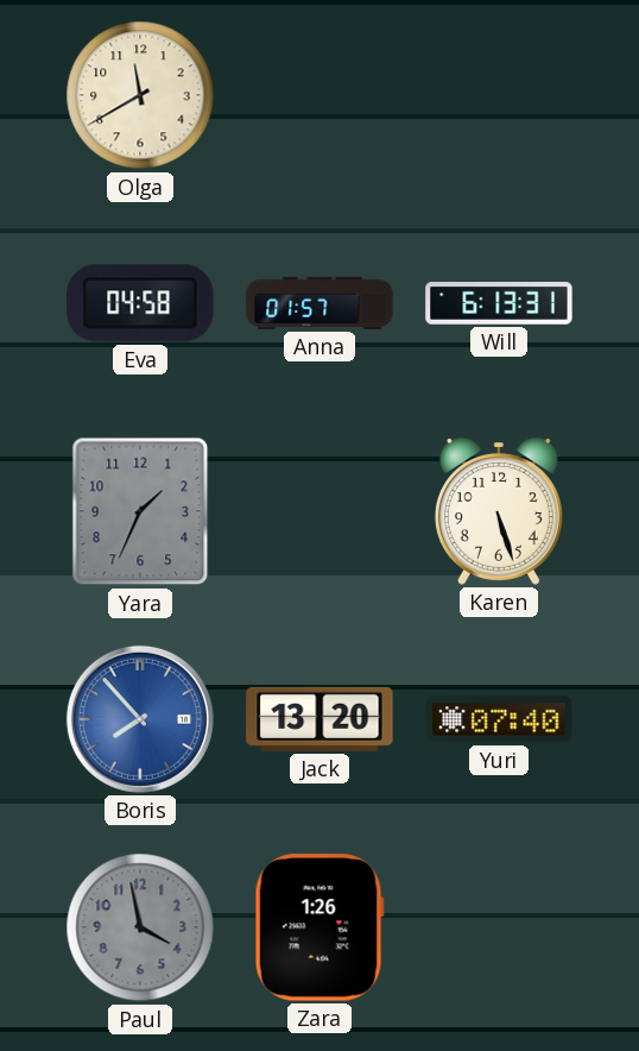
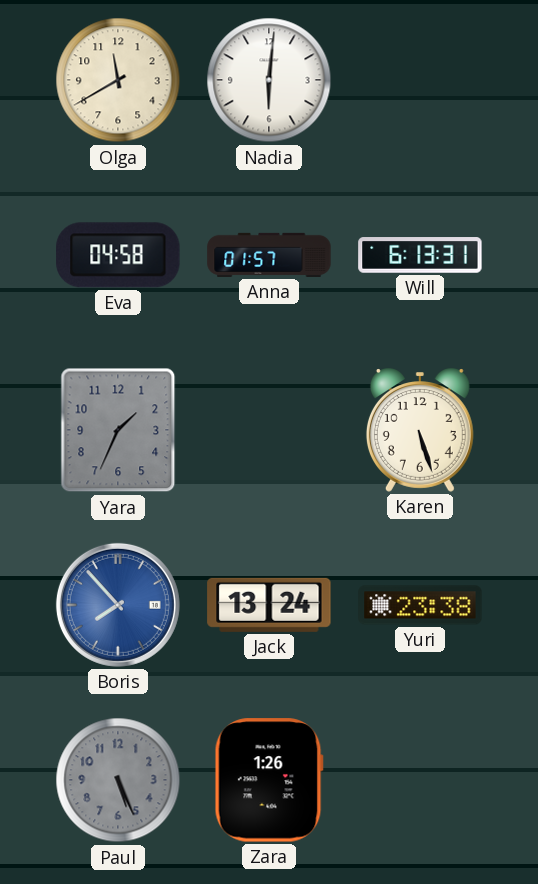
Nadia: none -> 6:01 (269, 80)
Jack: 13:20 -> 13:24 (269, 605)
Yuri: 07:40 -> 23:38 (420, 605)
Paul: 3:58 -> 5:26 (118, 780)
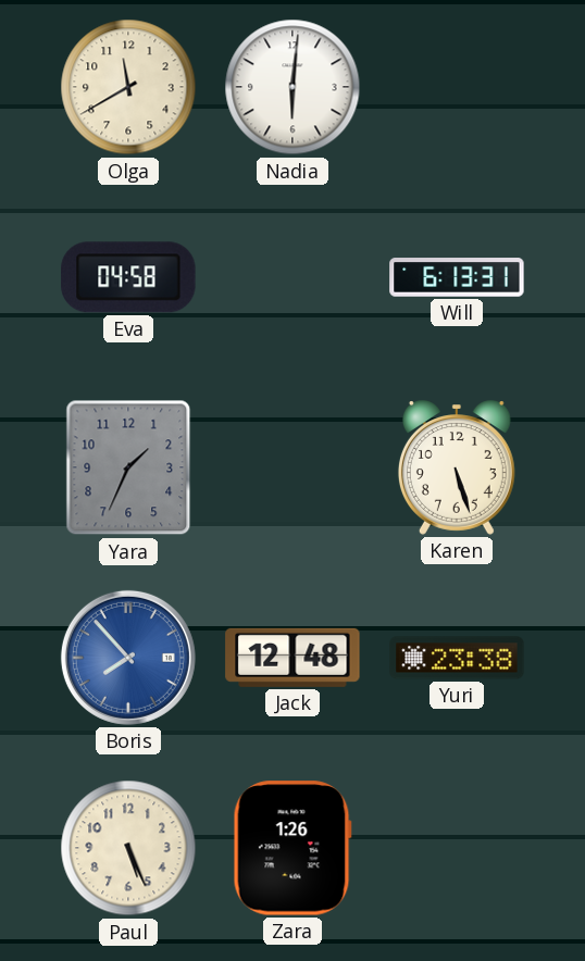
Anna: 01:57 -> none (269, 255)
Jack: 13:24 -> 12:48 (292, 658)
Paul dial: grey -> cream (128, 848)
